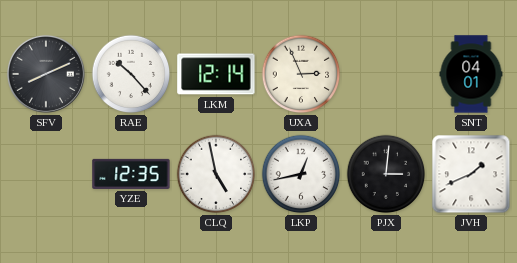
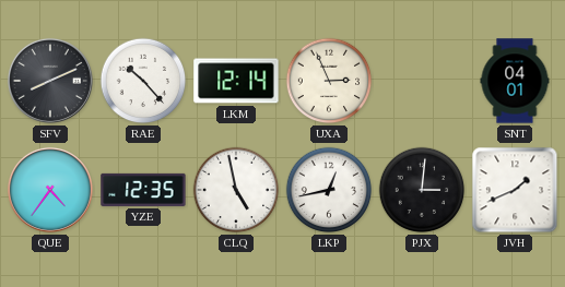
QUE: none -> 4:36 (50, 190)
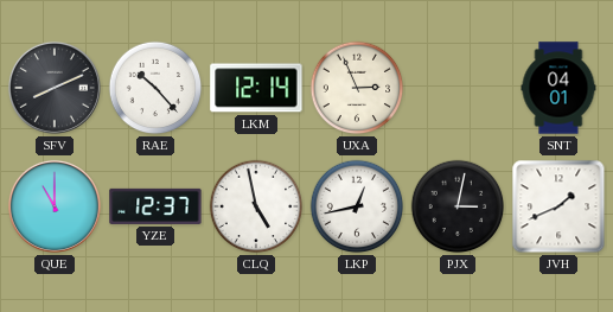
QUE: 4:36 -> 11:00 (55, 206)
YZE: 12:35 -> 12:37 (155, 206)
PJX: 3:01 -> 3:02 (458, 206)
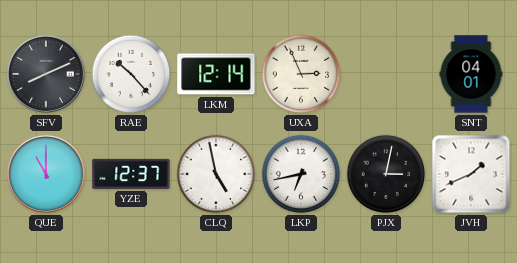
LKP: 12:43 -> 6:43 (301, 174)
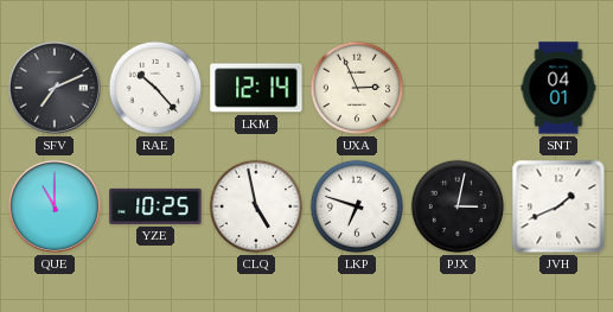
SFV: 8:11 -> 7:11 (55, 88)
YZE: 12:37 -> 10:25 (155, 206)
LKP: 6:43 -> 6:48 (357, 206)
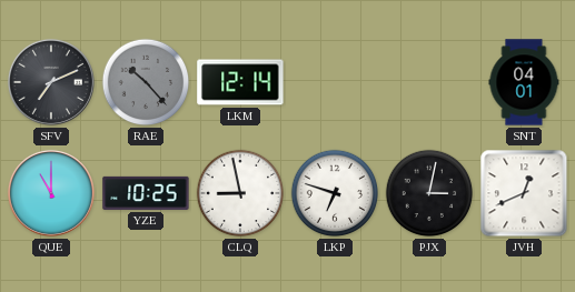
RAE dial: white -> grey (146, 82)
UXA: 2:56 -> none (357, 88)
CLQ: 4:58 -> 8:58 (240, 193)
JVH: 1:41 -> 12:41 (524, 193)
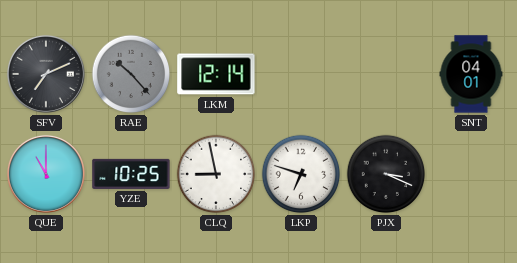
PJX: 3:02 -> 3:19 (386, 174)
JVH: 12:41 -> none (524, 193)
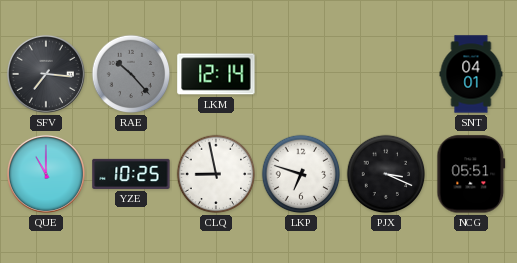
SFV: 7:11 -> 7:16 (46, 74)
NCG: none -> 05:51 (471, 174)
